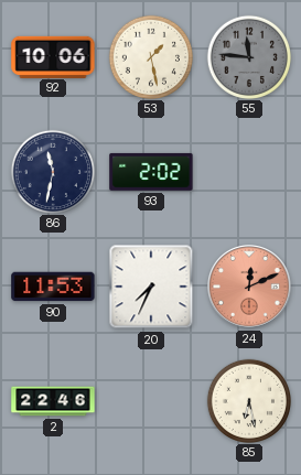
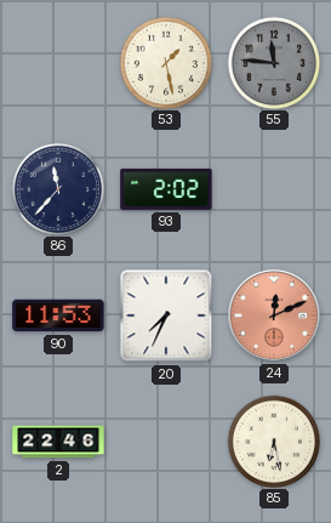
92: 10:06 -> none (53, 56)
86: 11:32 -> 11:37 (57, 188)
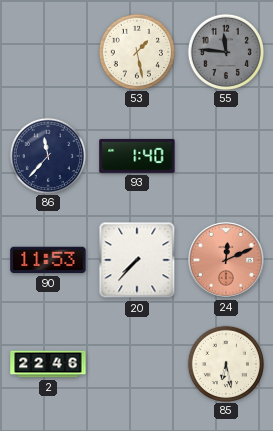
93: 2:02 -> 1:40 (137, 156)
20: 7:34 -> 7:37 (137, 260)
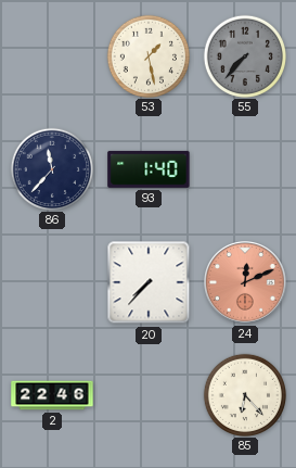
55: 11:46 -> 7:37 (244, 55)
90: 11:53 -> none (48, 260)
85: 6:28 -> 6:23 (244, 394)
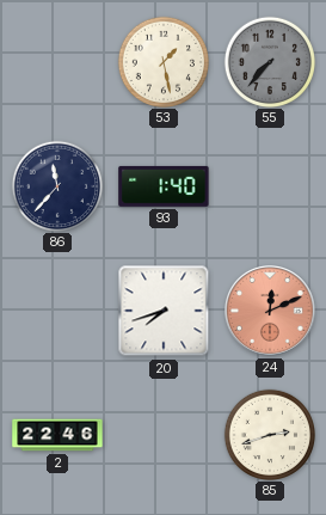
20: 7:37 -> 7:42 (164, 311)
85: 6:23 -> 2:42 (269, 434)
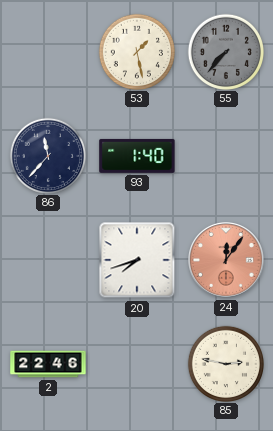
24: 12:11 -> 12:06 (227, 261)
85: 2:42 -> 2:47 (225, 363)
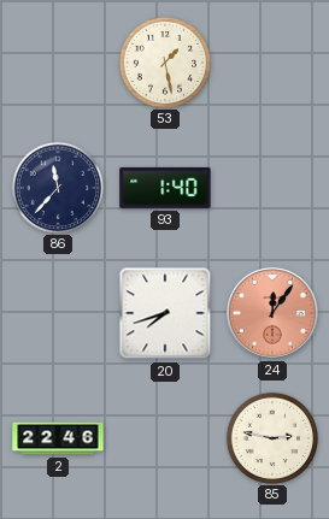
55: 7:37 -> none (225, 51)
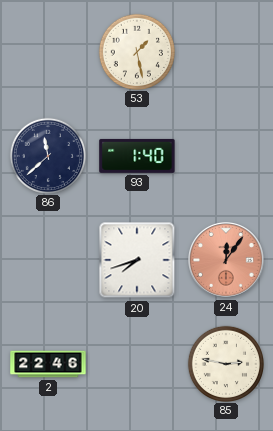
86: 11:37 -> 11:38 (47, 155)
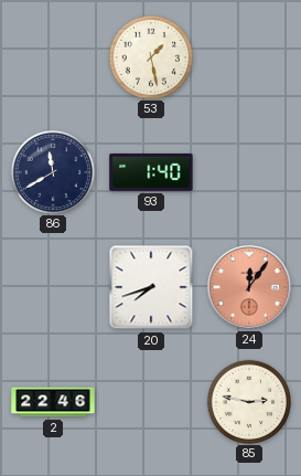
86: 11:38 -> 11:40 (52, 171)
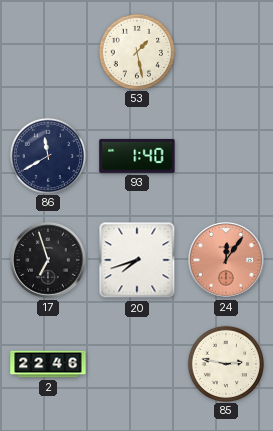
17: none -> 6:57 (49, 261)
